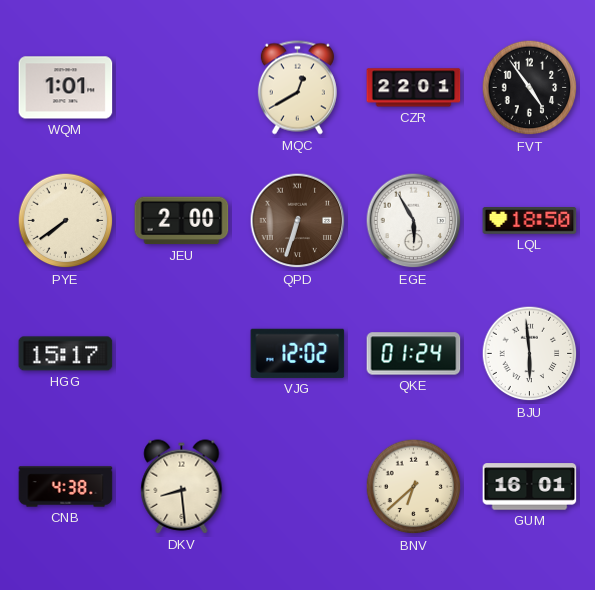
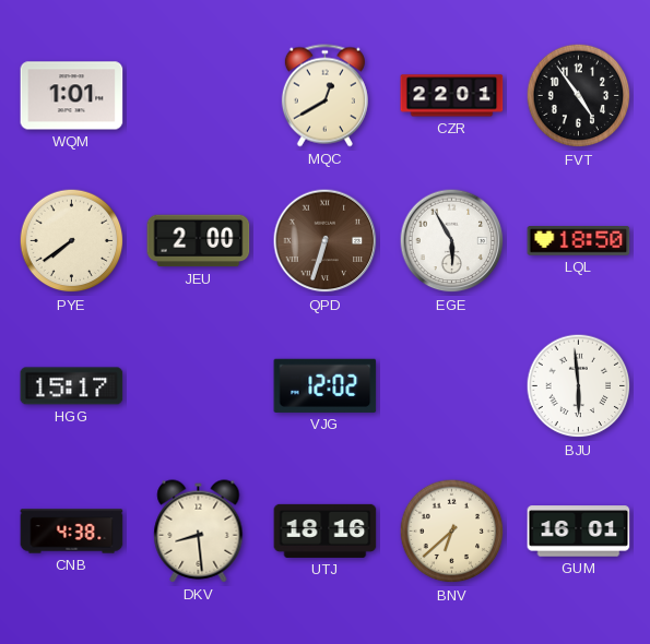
QKE: 01:24 -> none (414, 354)
UTJ: none -> 18:16 (326, 530)
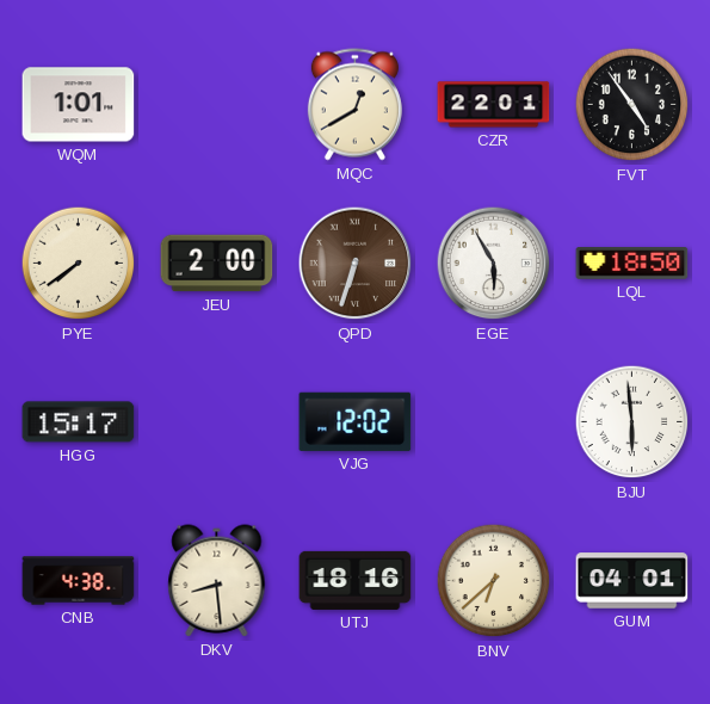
GUM: 16:01 -> 04:01 (632, 581)
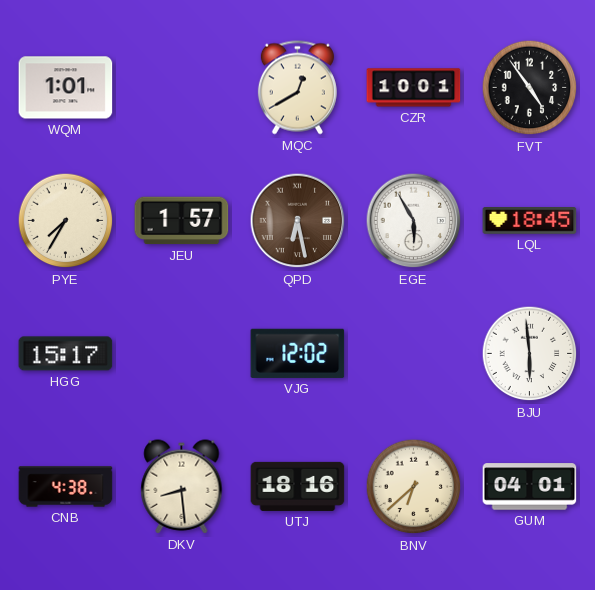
CZR: 22:01 -> 10:01 (414, 88)
PYE: 7:39 -> 7:35 (66, 221)
JEU: 2:00 -> 1:57 (182, 221)
QPD: 6:33 -> 6:28 (298, 221)
LQL: 18:50 -> 18:45 (530, 221)
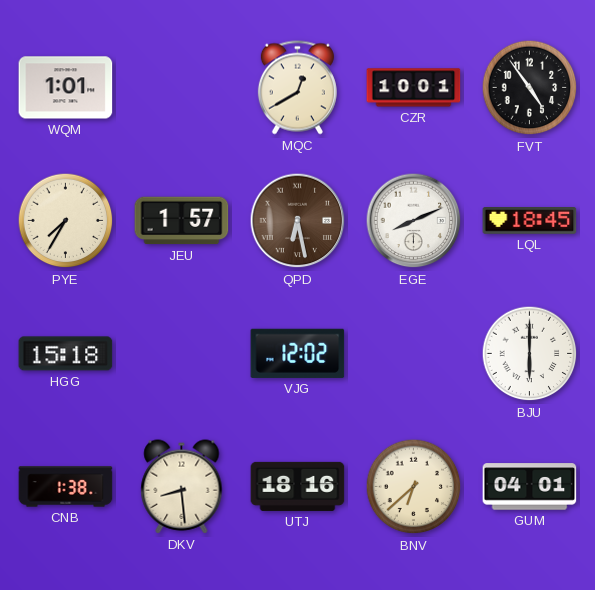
EGE: 5:55 -> 8:11 (414, 221)
HGG: 15:17 -> 15:18 (66, 354)
BJU: 5:59 -> 6:00 (530, 354)
CNB: 4:38 -> 1:38 (66, 487)
